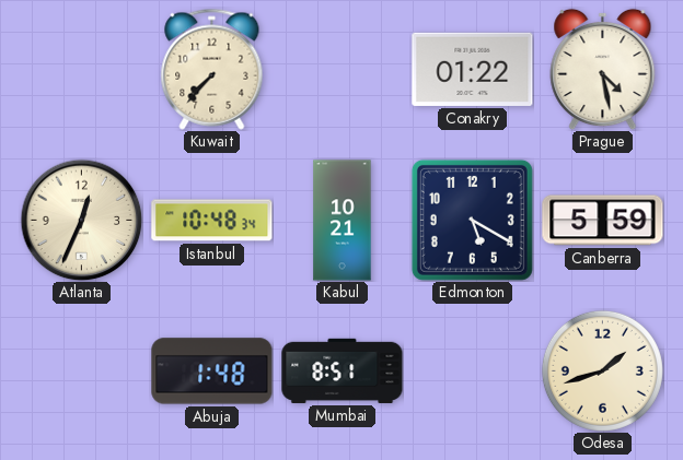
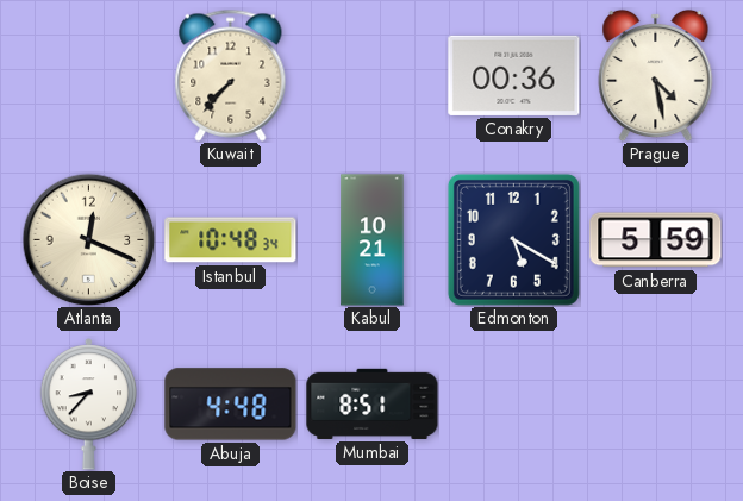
Conakry: 01:22 -> 00:36 (514, 75)
Atlanta: 12:34 -> 12:19 (88, 239)
Boise: none -> 8:37 (89, 405)
Abuja: 1:48 -> 4:48 (231, 405)
Odesa: 1:42 -> none (602, 370)
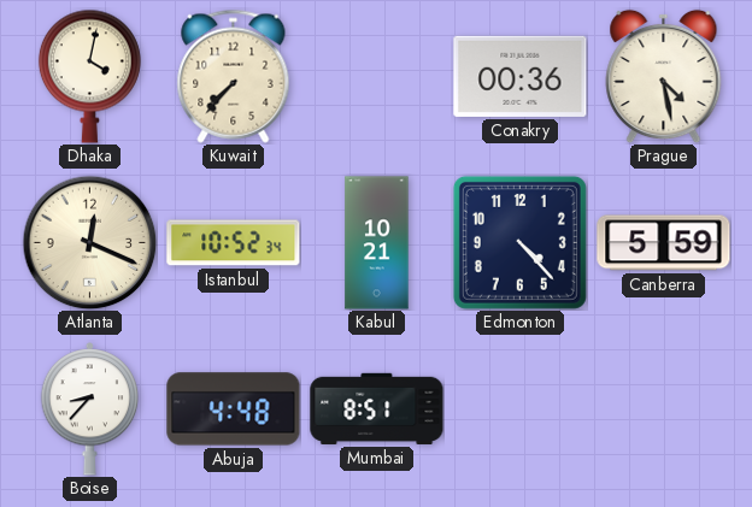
Dhaka: none -> 4:02 (89, 76)
Istanbul: 10:48 -> 10:52 (234, 243)
Edmonton: 5:20 -> 4:23 (519, 242)
